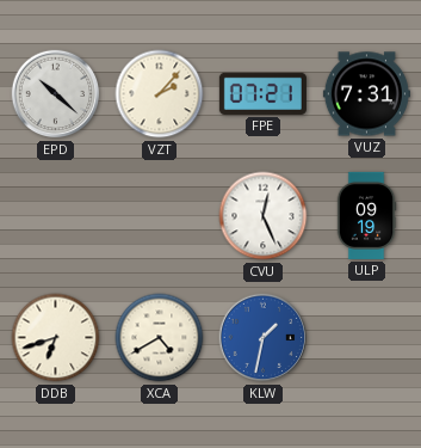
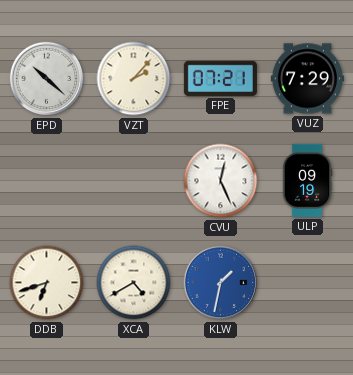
VUZ: 7:31 -> 7:29 (307, 79)
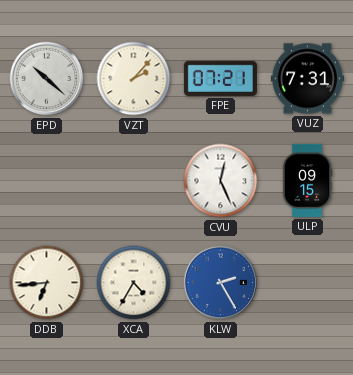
VUZ: 7:29 -> 7:31 (307, 79)
ULP: 09:19 -> 09:15 (307, 180)
DDB: 6:42 -> 6:44 (47, 283)
XCA: 4:40 -> 4:35 (134, 283)
KLW: 1:32 -> 2:25 (221, 283)
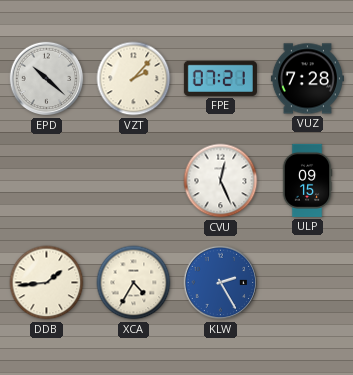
VUZ: 7:31 -> 7:28 (307, 79)
DDB: 6:44 -> 1:44 (47, 283)
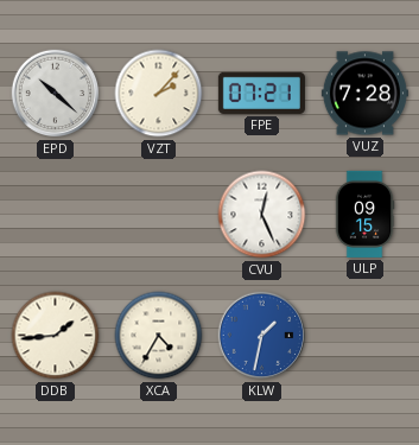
KLW: 2:25 -> 1:32 (262, 336)
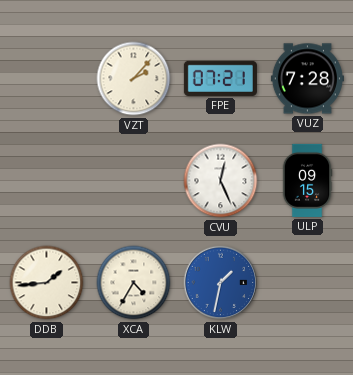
EPD: 10:22 -> none (56, 94)
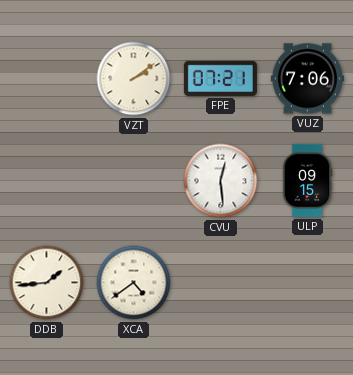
VZT: 2:07 -> 2:09 (134, 79)
VUZ: 7:28 -> 7:06 (307, 79)
CVU: 12:26 -> 12:29 (221, 181)
XCA: 4:35 -> 4:39 (134, 283)
KLW: 1:32 -> none (221, 283)
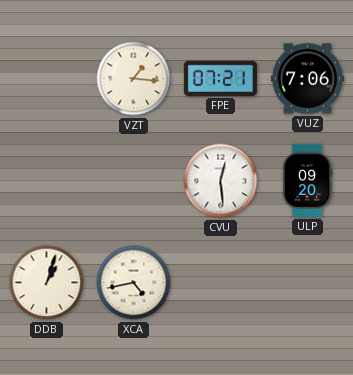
VZT: 2:09 -> 1:16 (134, 79)
ULP: 09:15 -> 09:20 (307, 180)
DDB: 1:44 -> 1:03 (47, 283)
XCA: 4:39 -> 4:43 (134, 283)
